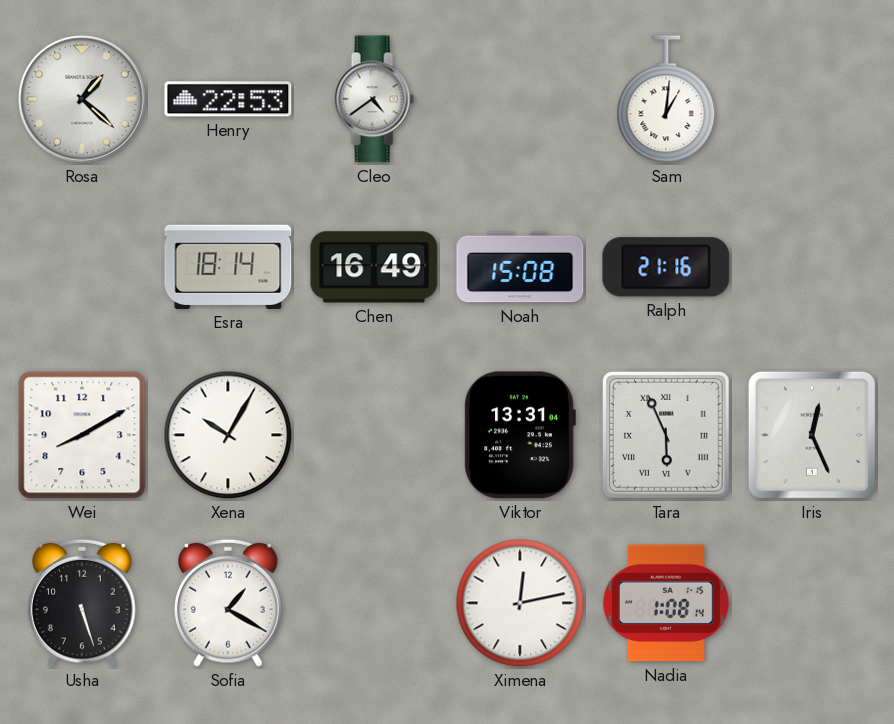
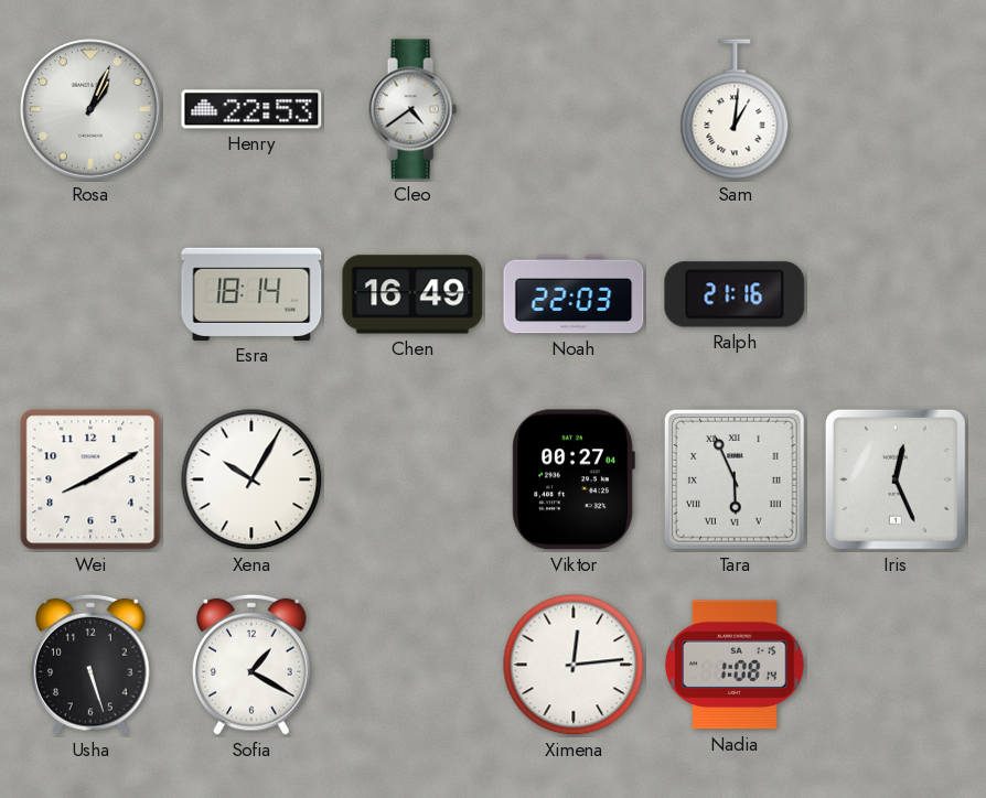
Rosa: 1:22 -> 1:04 (90, 109)
Noah: 15:08 -> 22:03 (574, 294)
Viktor: 13:31 -> 00:27 (574, 479)
Ximena: 12:13 -> 12:14 (574, 665)
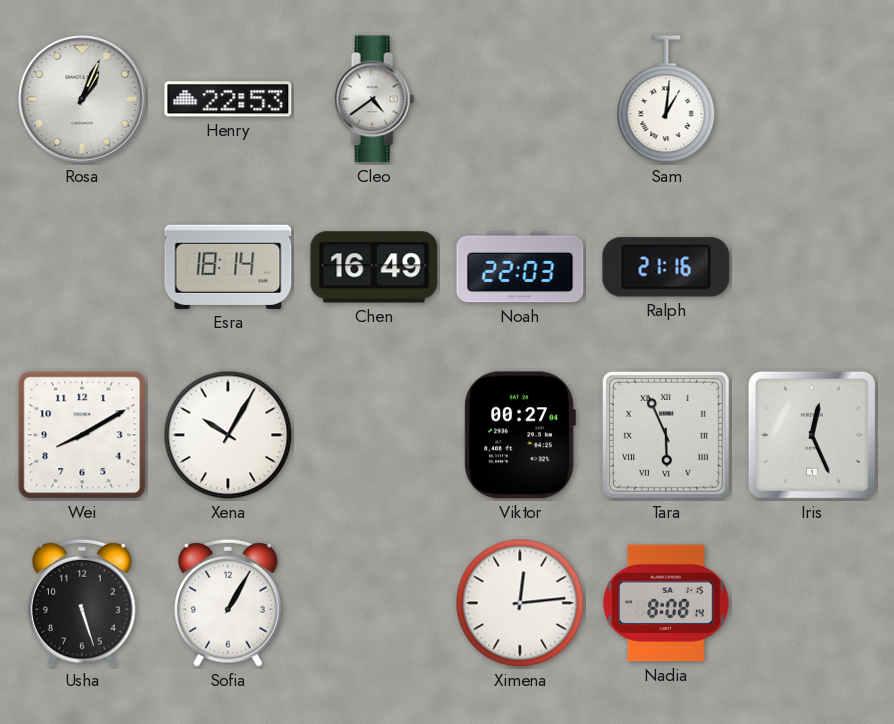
Sofia: 1:20 -> 1:05 (229, 603)
Nadia: 1:08 -> 8:08 (667, 603)
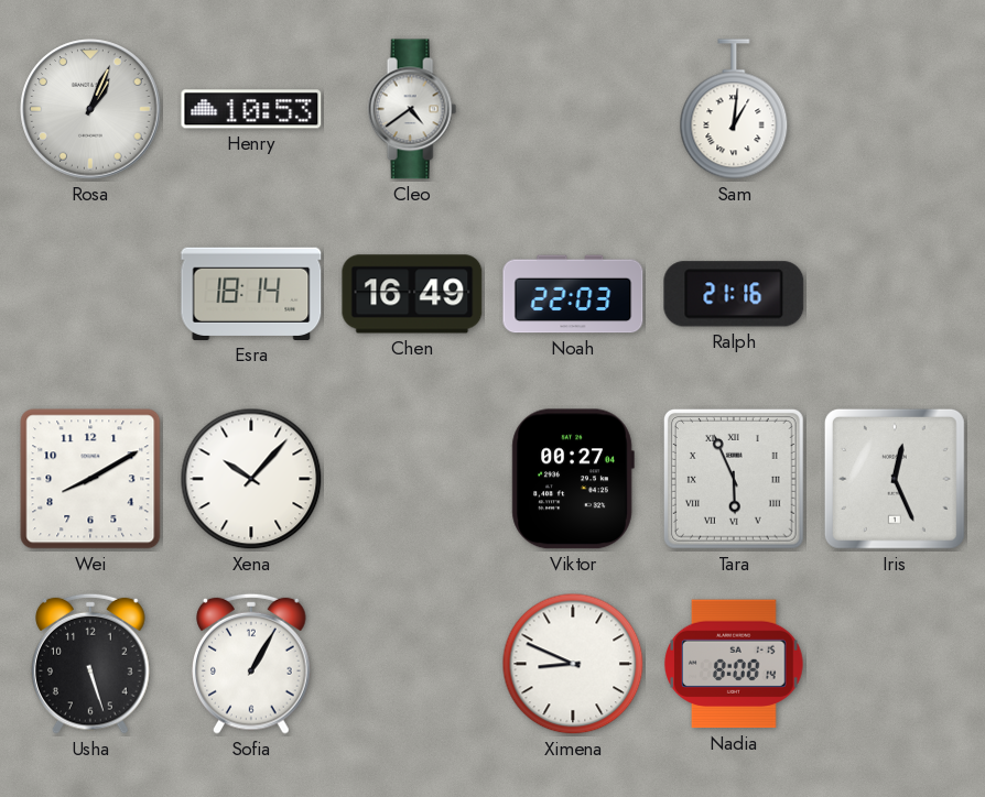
Henry: 22:53 -> 10:53 (251, 109)
Xena: 10:05 -> 10:07 (251, 479)
Ximena: 12:14 -> 8:49 (573, 664)
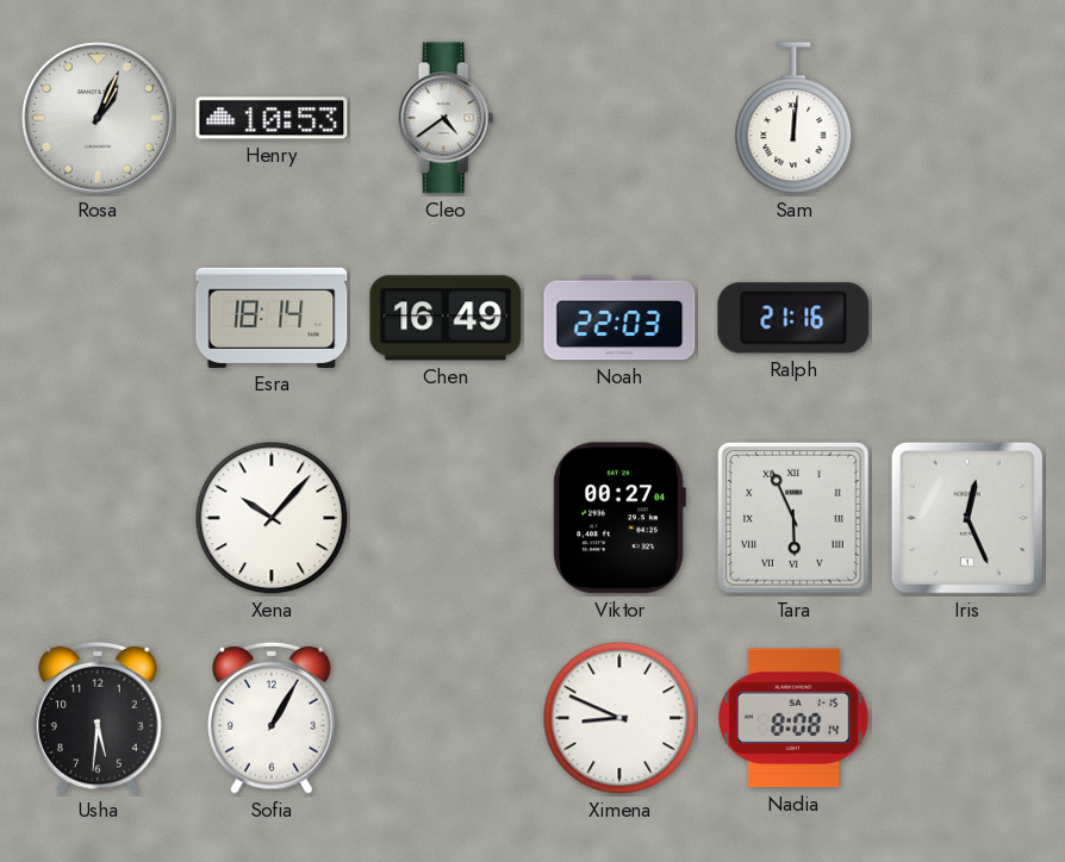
Sam: 1:01 -> 12:01 (793, 119)
Wei: 8:10 -> none (90, 479)
Usha: 5:27 -> 5:31 (99, 718)
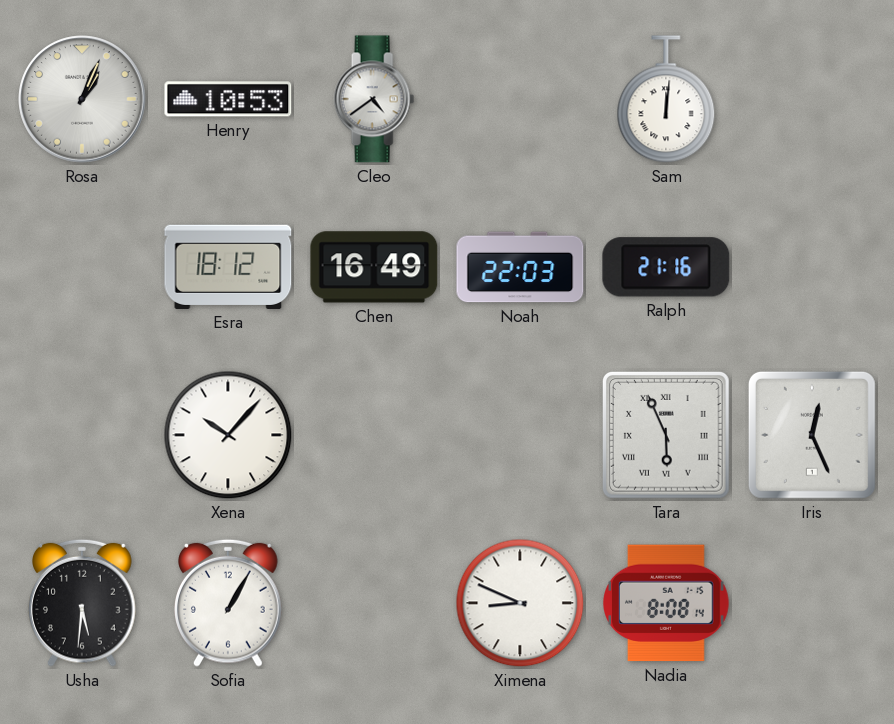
Esra: 18:14 -> 18:12 (228, 267)
Viktor: 00:27 -> none (619, 518)
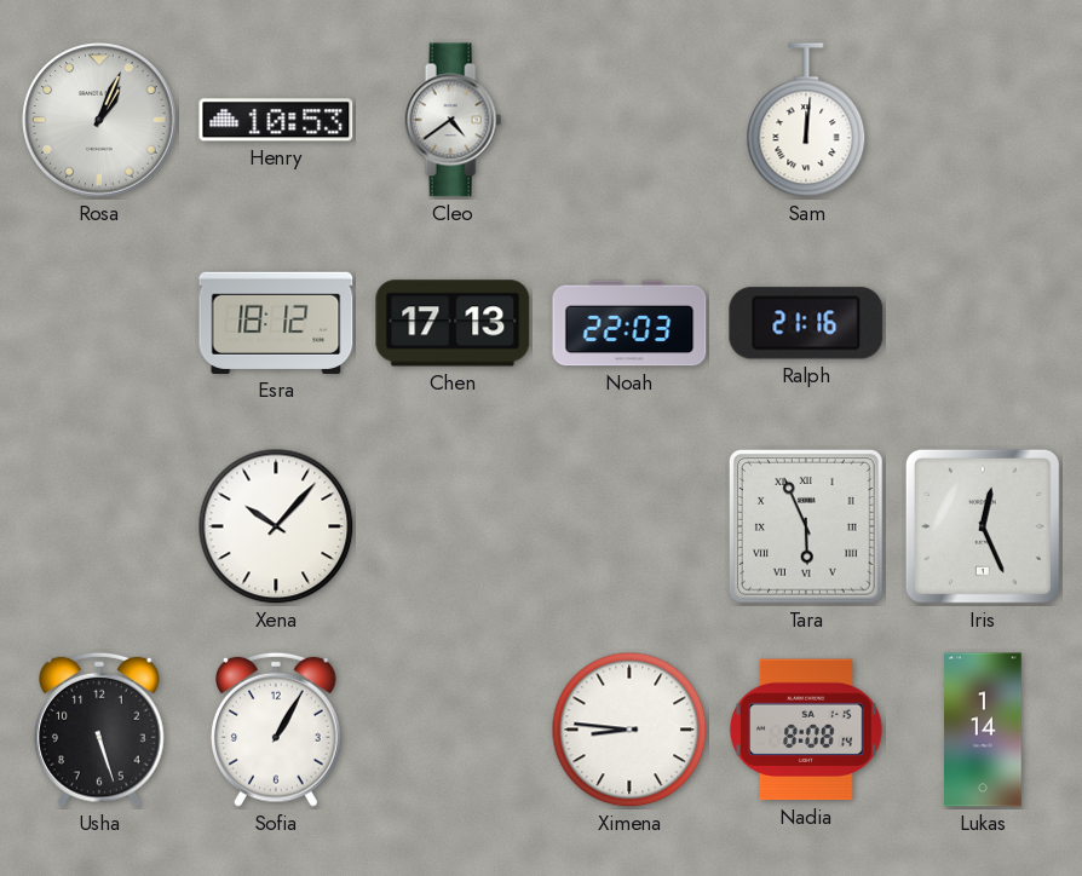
Chen: 16:49 -> 17:13 (453, 323)
Usha: 5:31 -> 5:27 (100, 730)
Ximena: 8:49 -> 8:46 (629, 730)
Lukas: none -> 1:14 (983, 730)
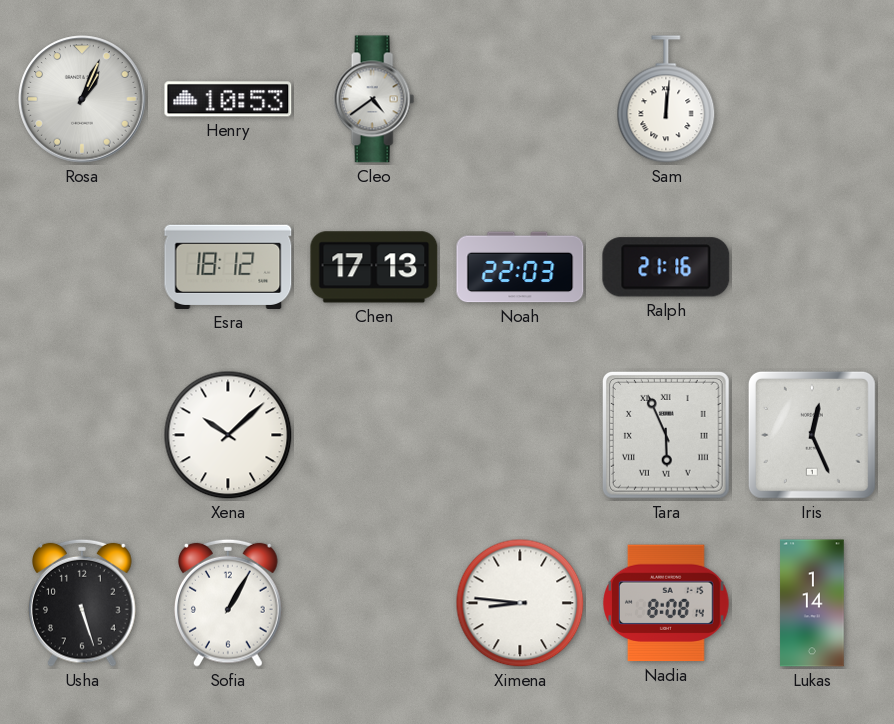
Xena: 10:07 -> 10:08 (228, 435)
